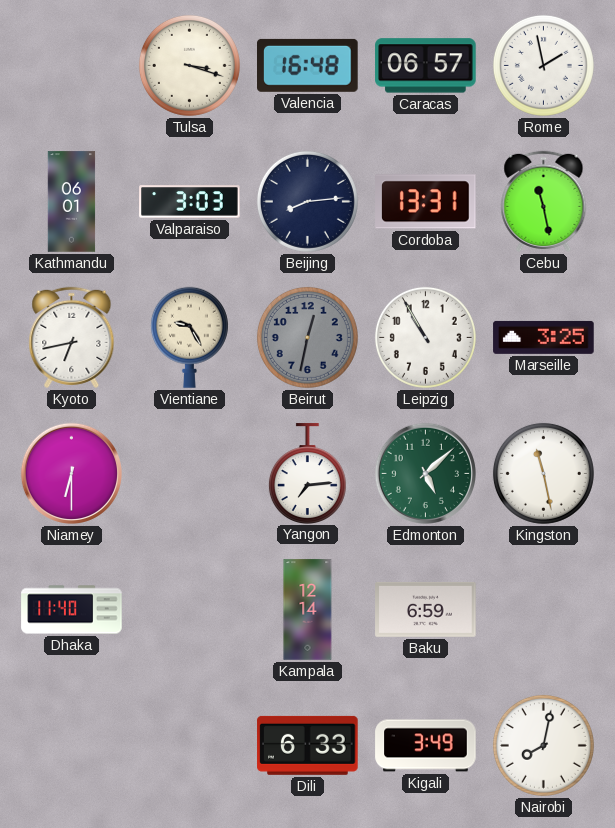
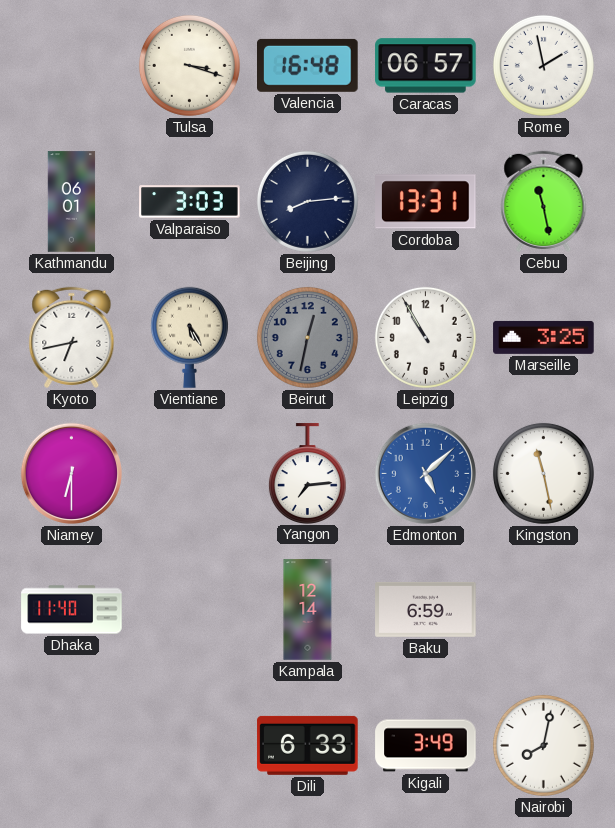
Vientiane: 9:25 -> 5:25 (189, 337)
Edmonton dial: green -> blue (425, 473)
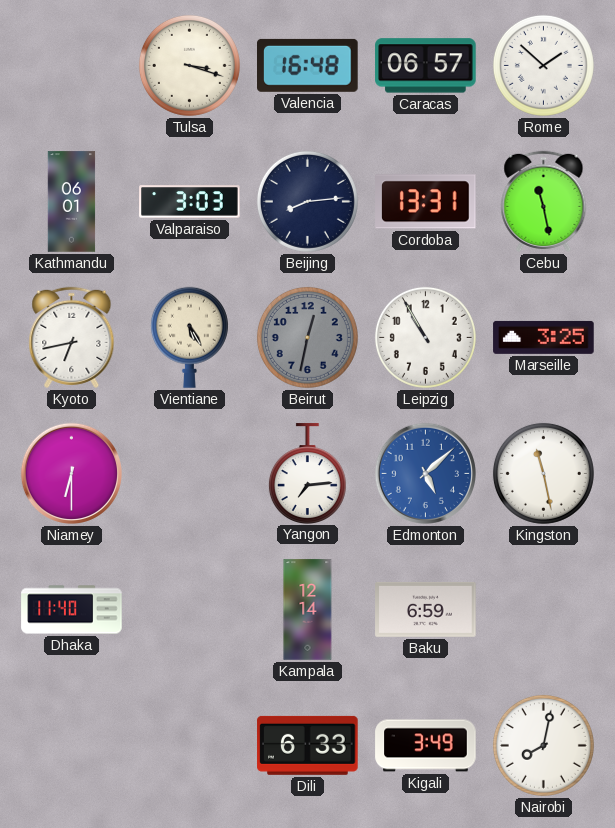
Rome: 1:58 -> 1:52 (543, 65)
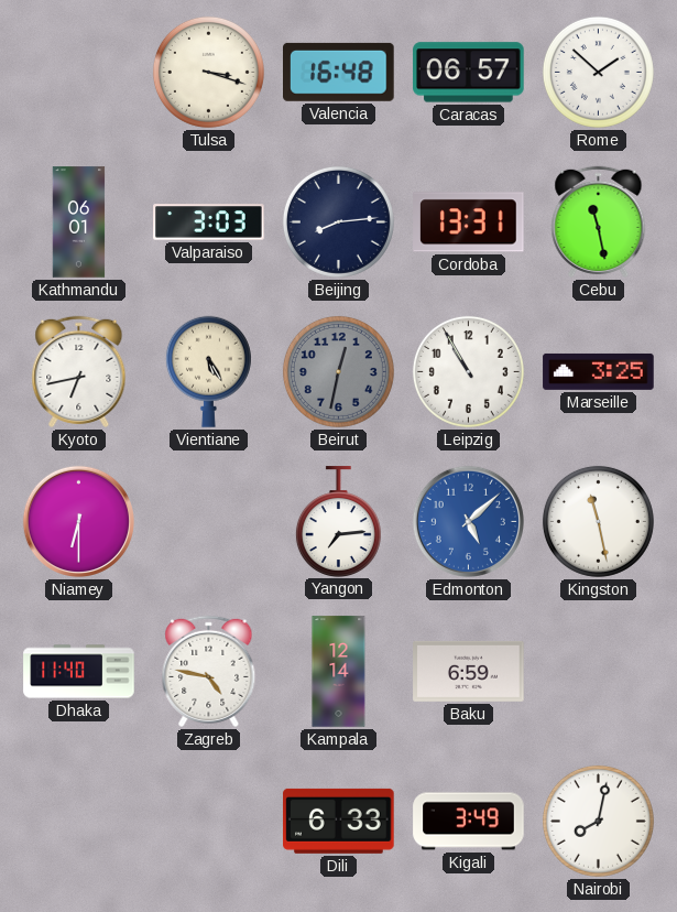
Zagreb: none -> 4:47 (209, 671)
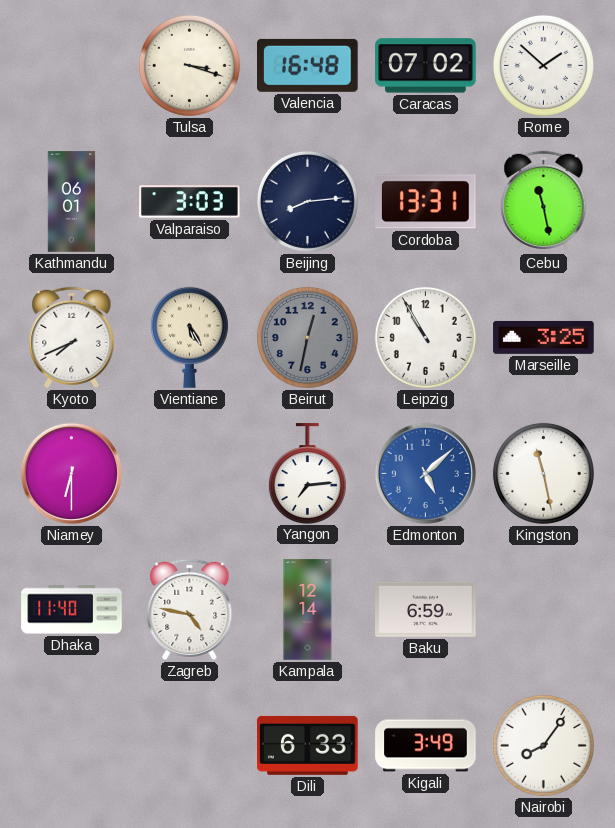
Caracas: 06:57 -> 07:02 (426, 66)
Kyoto: 6:43 -> 7:41 (72, 337)
Nairobi: 8:02 -> 8:06 (543, 745)
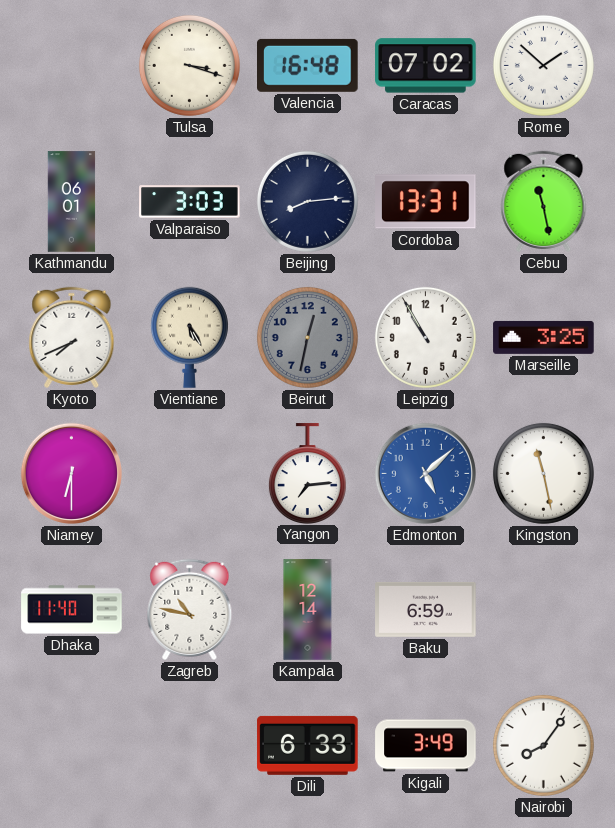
Zagreb: 4:47 -> 10:47 (190, 609)
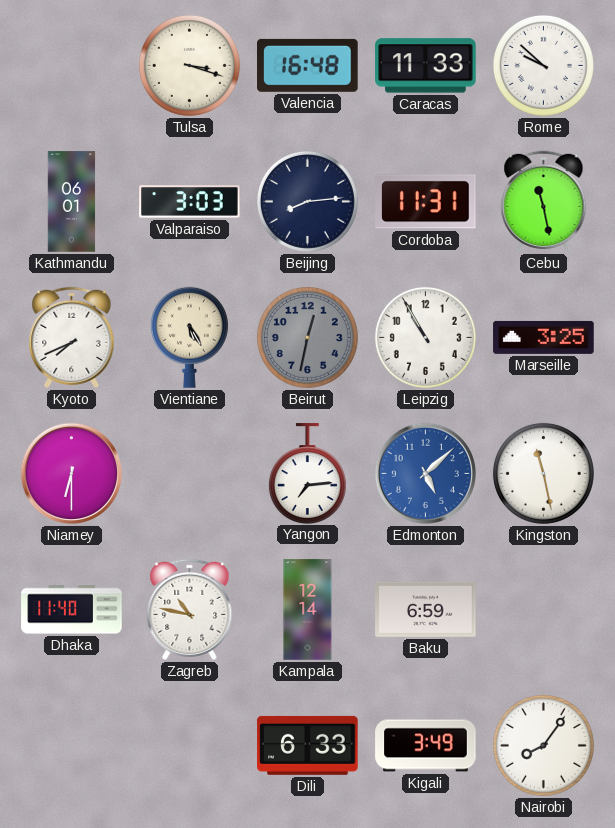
Caracas: 07:02 -> 11:33 (426, 66)
Rome: 1:52 -> 9:52 (543, 65)
Cordoba: 13:31 -> 11:31 (426, 202)
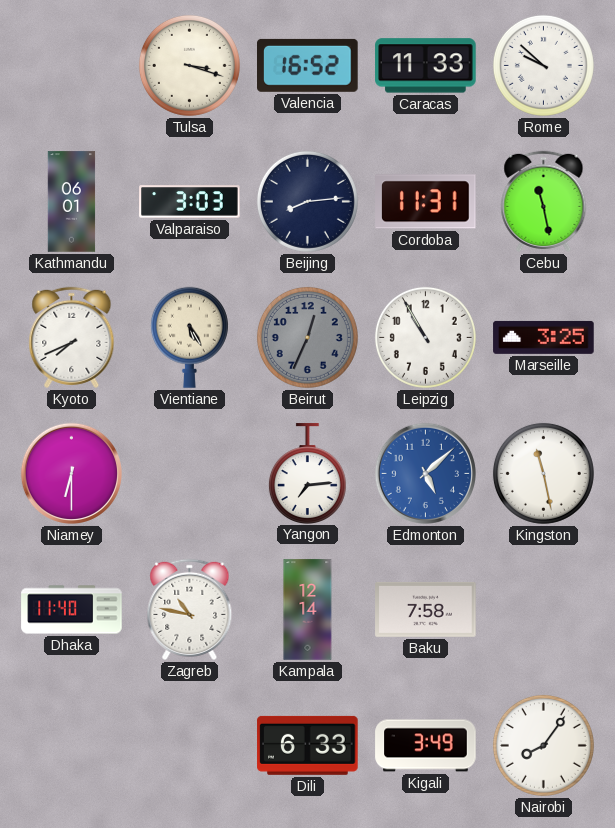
Valencia: 16:48 -> 16:52 (308, 65)
Beirut: 12:32 -> 12:34 (307, 337)
Baku: 6:59 -> 7:58 (426, 609)
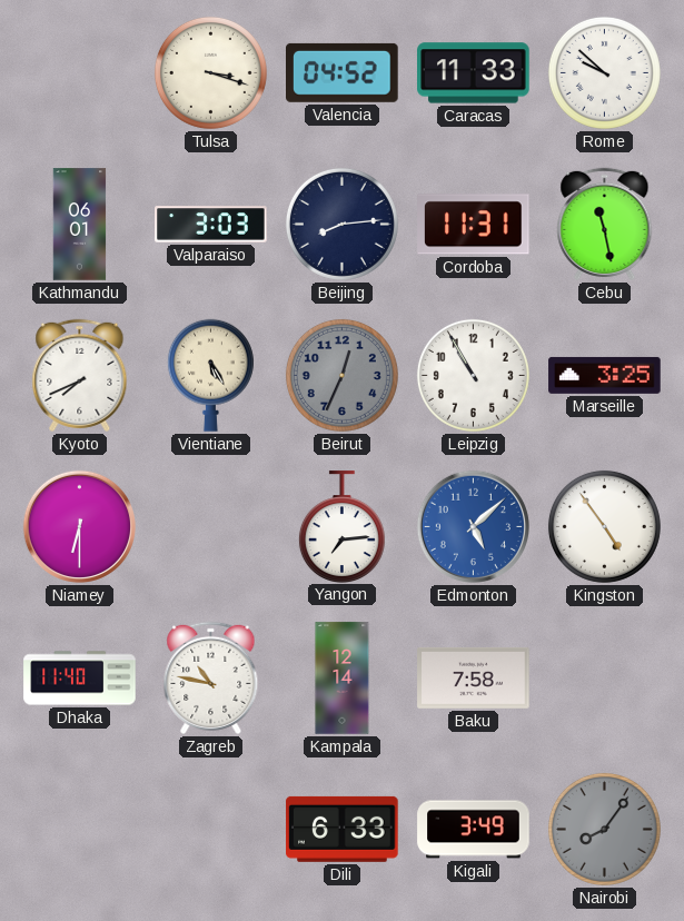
Valencia: 16:52 -> 04:52 (343, 72)
Kingston: 11:28 -> 4:54 (604, 526)
Nairobi dial: white -> grey (604, 829)
